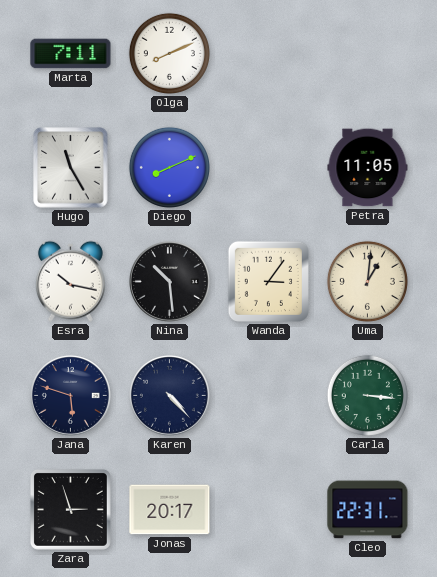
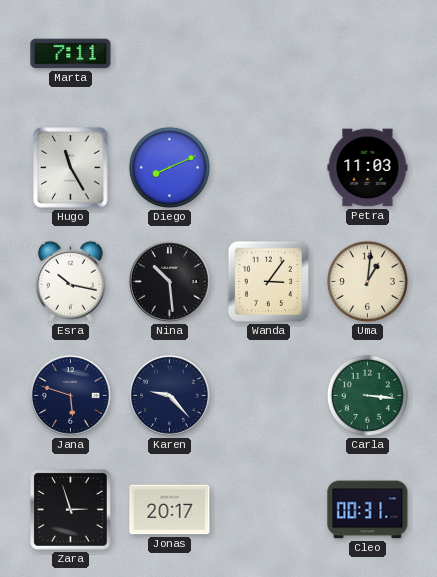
Olga: 8:11 -> none (169, 53)
Petra: 11:05 -> 11:03 (368, 168)
Karen: 4:23 -> 9:23 (169, 395)
Cleo: 22:31 -> 00:31 (368, 510)
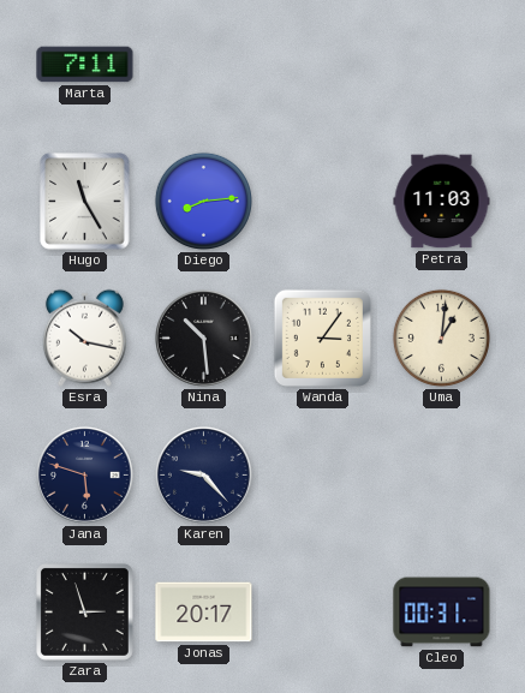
Diego: 8:11 -> 8:14 (203, 201)
Carla: 3:16 -> none (367, 395)
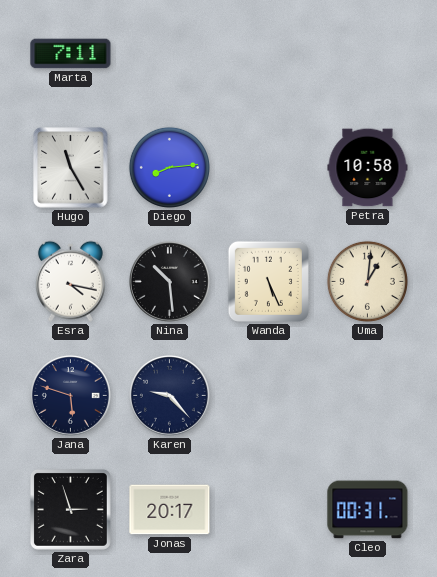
Petra: 11:03 -> 10:58 (368, 168)
Esra: 10:17 -> 4:17 (70, 281)
Wanda: 3:06 -> 5:26 (268, 281)
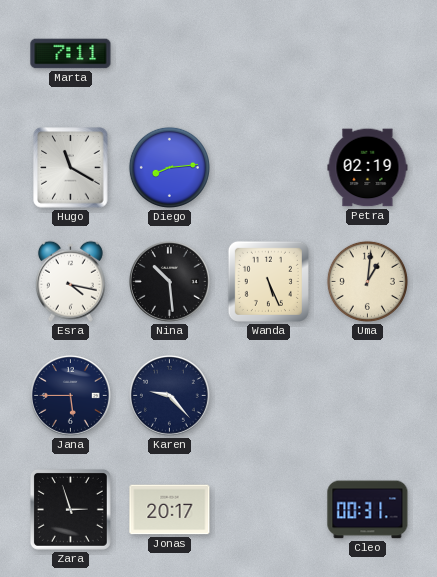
Hugo: 11:25 -> 11:20 (71, 168)
Petra: 10:58 -> 02:19 (368, 168)
Jana: 5:48 -> 5:45 (70, 395)
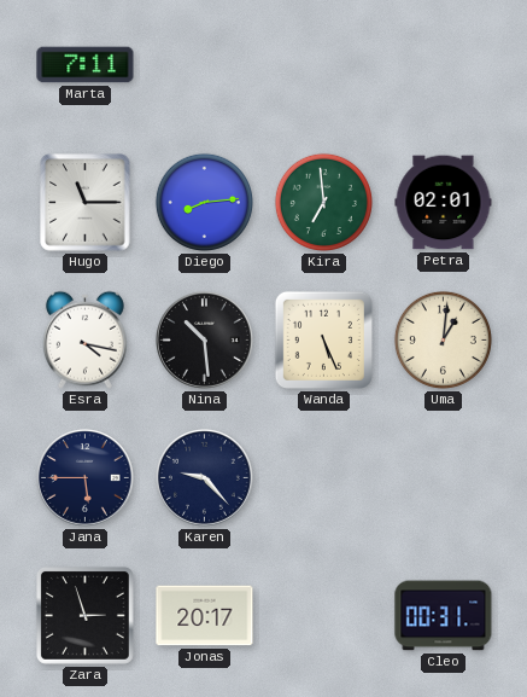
Hugo: 11:20 -> 11:15 (86, 203)
Kira: none -> 6:59 (323, 202)
Petra: 02:19 -> 02:01 (444, 203)
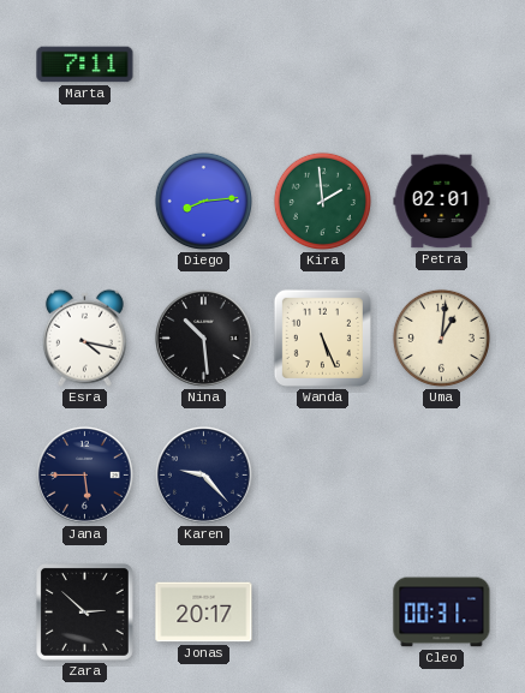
Hugo: 11:15 -> none (86, 203)
Kira: 6:59 -> 1:59 (322, 201)
Zara: 2:57 -> 2:52 (84, 611)
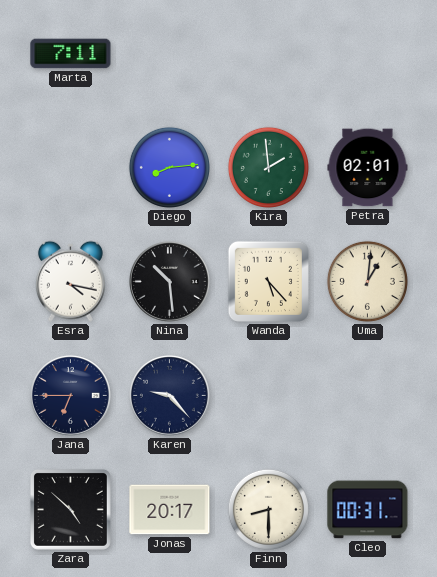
Wanda: 5:26 -> 5:23 (268, 281)
Jana: 5:45 -> 6:45 (70, 395)
Zara: 2:52 -> 4:52 (70, 509)
Finn: none -> 8:30 (268, 509)
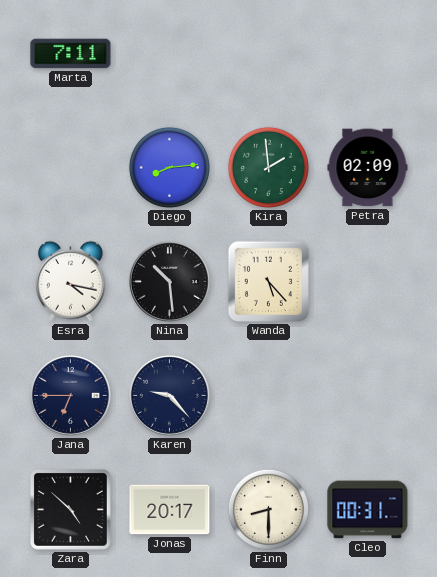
Petra: 02:01 -> 02:09 (368, 168)
Uma: 1:01 -> none (367, 281)
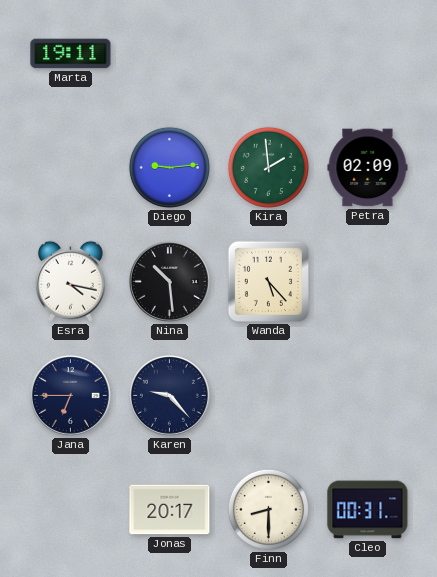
Marta: 7:11 -> 19:11 (71, 54)
Diego: 8:14 -> 9:14 (169, 167)
Zara: 4:52 -> none (70, 509)
